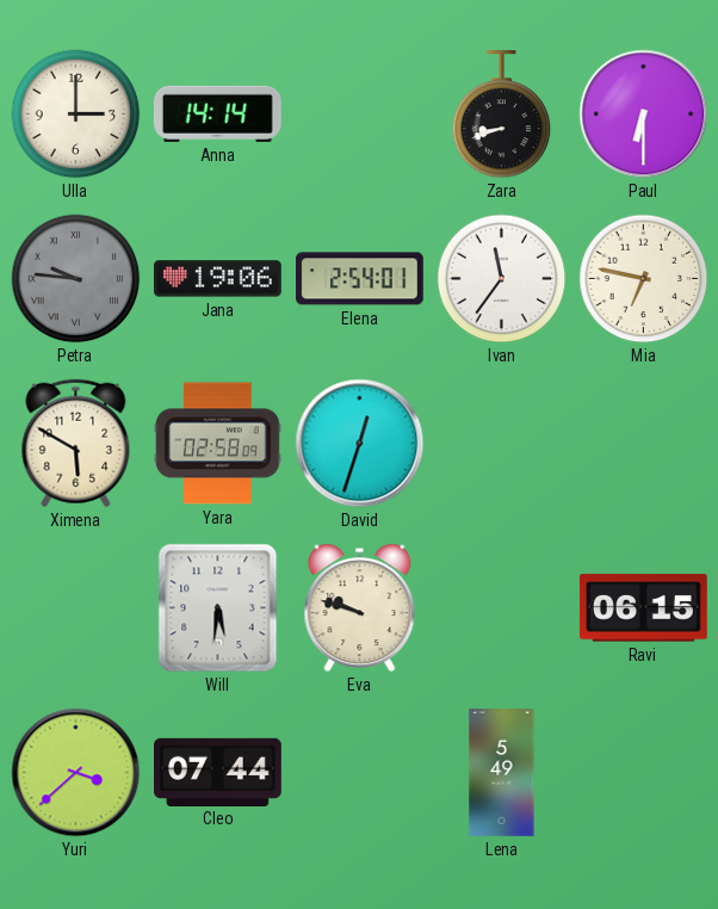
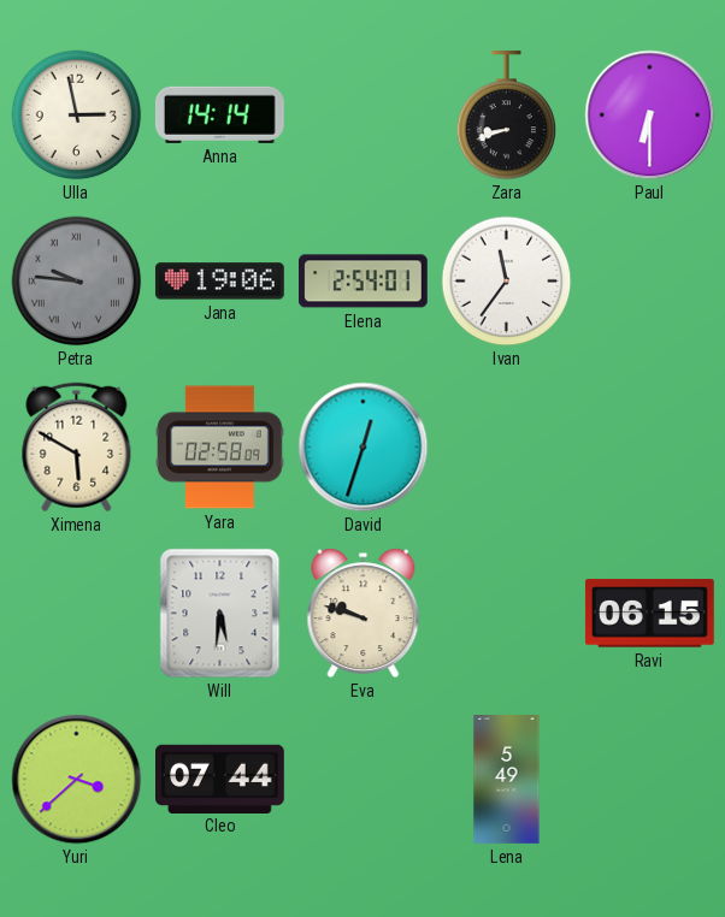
Ulla: 3:00 -> 2:58 (77, 116)
Mia: 6:47 -> none (644, 279)
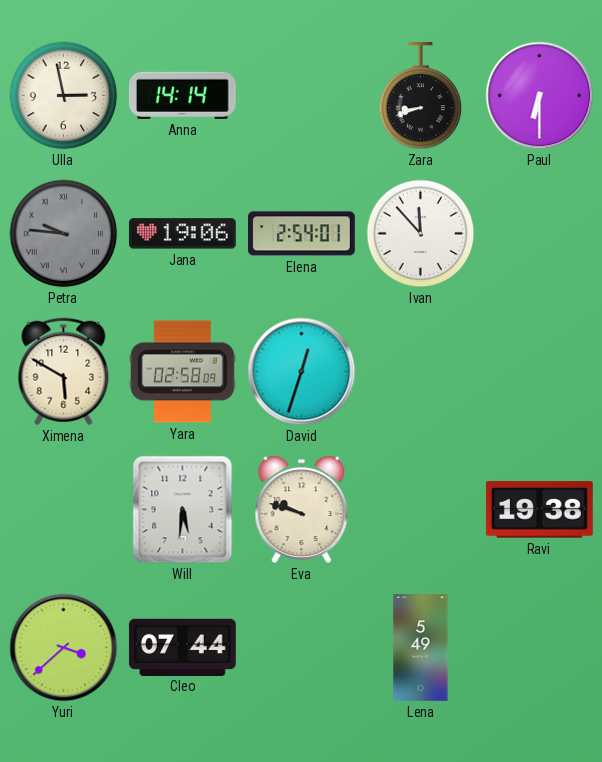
Ivan: 11:36 -> 11:53 (421, 234)
Ravi: 06:15 -> 19:38 (539, 510)
